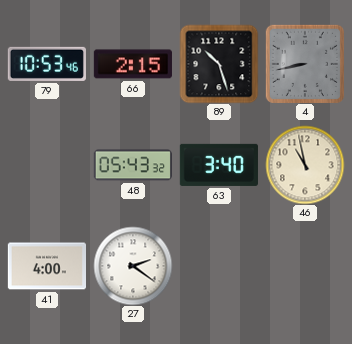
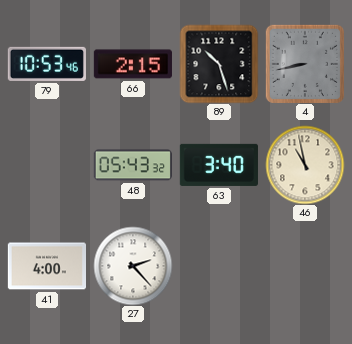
27: 2:21 -> 2:23 (133, 266)
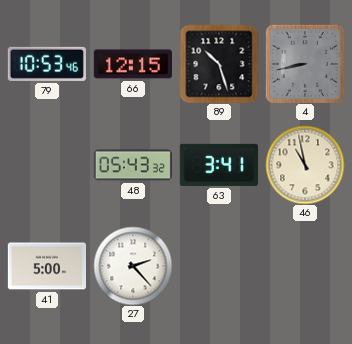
66: 2:15 -> 12:15 (133, 64)
63: 3:40 -> 3:41 (219, 165)
41: 4:00 -> 5:00 (46, 266)
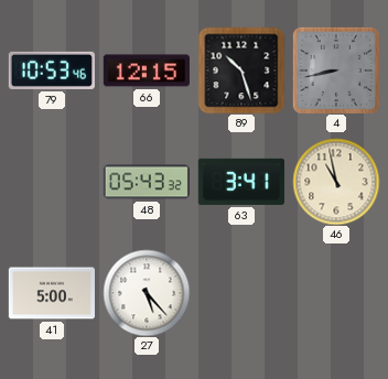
27: 2:23 -> 5:23 (147, 293)
